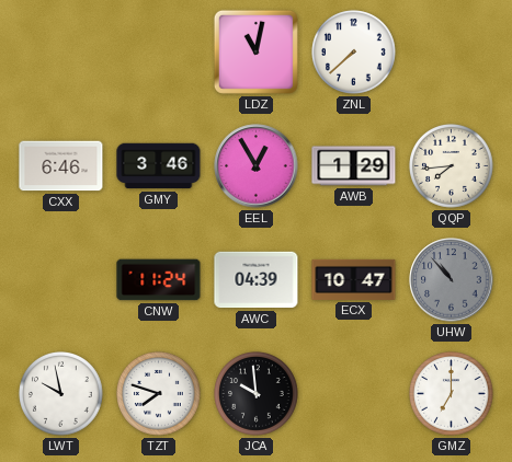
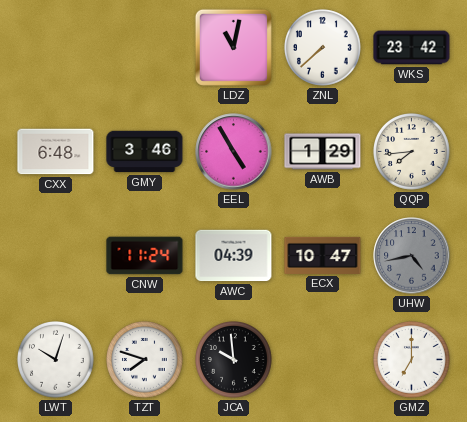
WKS: none -> 23:42 (412, 48)
CXX: 6:46 -> 6:48 (56, 152)
EEL: 12:55 -> 4:55 (234, 152)
UHW: 10:53 -> 4:43 (412, 256)
LWT: 9:58 -> 10:03 (56, 360)
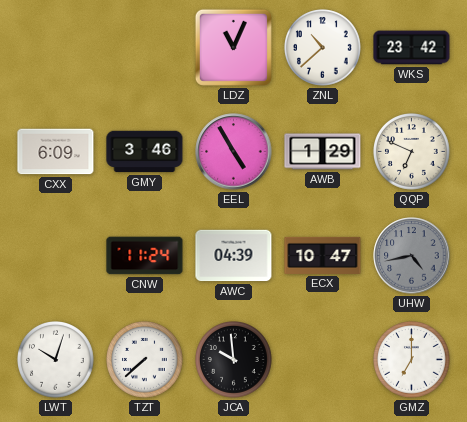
LDZ: 11:02 -> 11:04 (233, 47)
ZNL: 7:38 -> 10:38 (323, 48)
CXX: 6:48 -> 6:09 (56, 152)
QQP: 7:44 -> 6:49 (412, 152)
TZT: 7:48 -> 7:38 (145, 360)
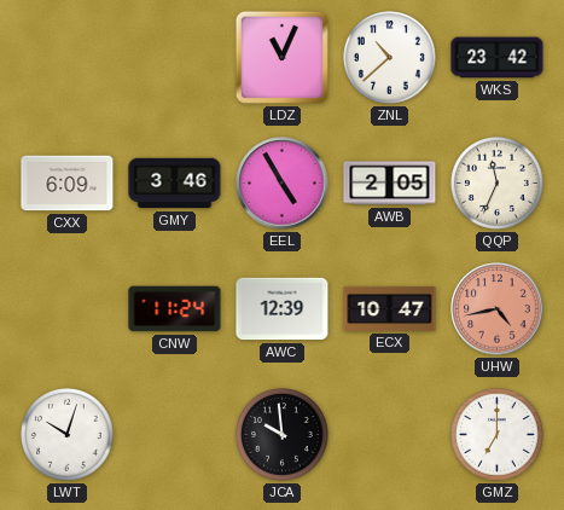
AWB: 1:29 -> 2:05 (390, 184)
QQP: 6:49 -> 11:34 (498, 184)
AWC: 04:39 -> 12:39 (283, 309)
UHW dial: grey -> salmon (498, 309)
TZT: 7:38 -> none (145, 360)
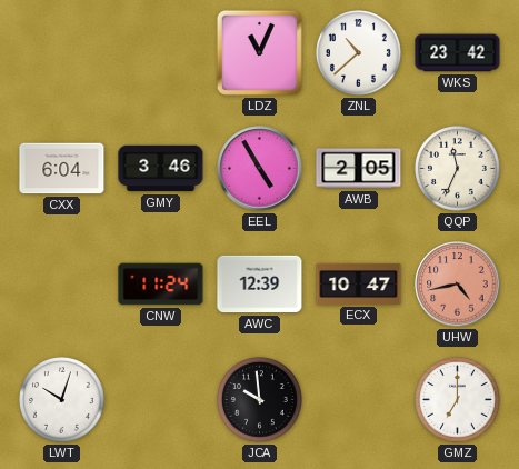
CXX: 6:09 -> 6:04 (62, 169)
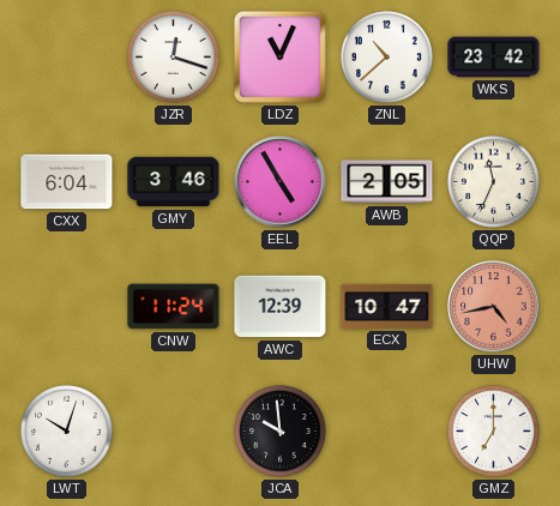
JZR: none -> 12:18 (174, 58)
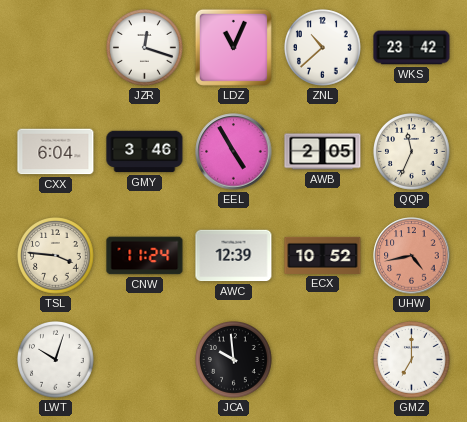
TSL: none -> 3:46 (56, 256)
ECX: 10:47 -> 10:52 (323, 255)
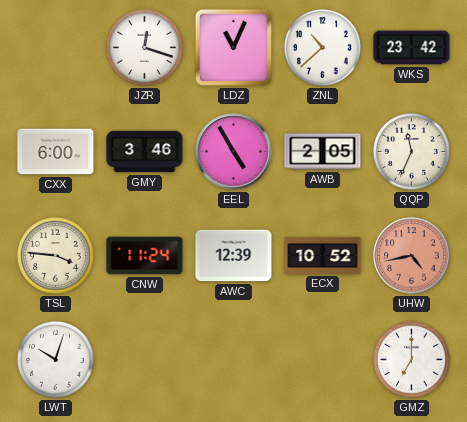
CXX: 6:04 -> 6:00 (56, 152)
JCA: 9:59 -> none (234, 360)
